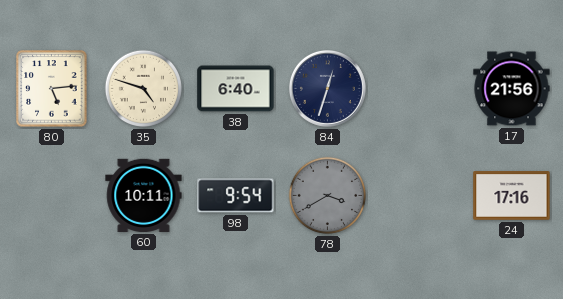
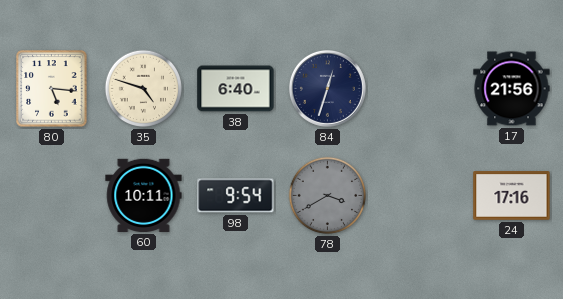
80: 5:14 -> 5:16 (52, 89)
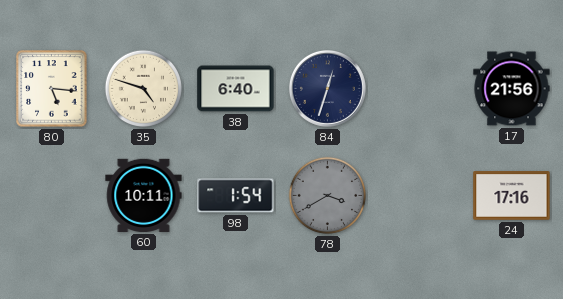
98: 9:54 -> 1:54 (236, 196)
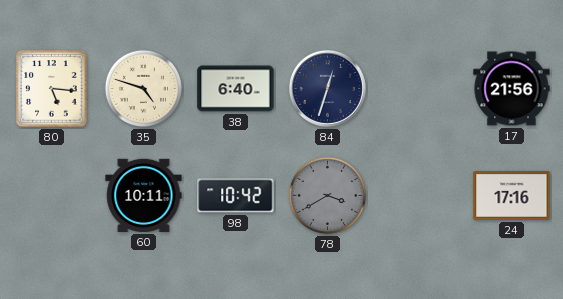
98: 1:54 -> 10:42 (236, 196)
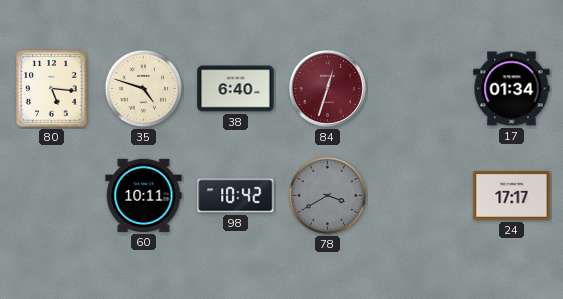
84 dial: navy -> burgundy (327, 88)
17: 21:56 -> 01:34 (512, 89)
24: 17:16 -> 17:17 (512, 196)
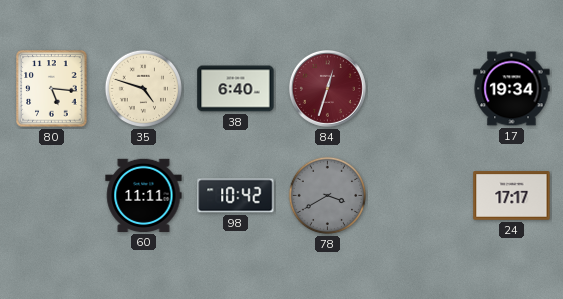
17: 01:34 -> 19:34 (512, 89)
60: 10:11 -> 11:11 (144, 195)
